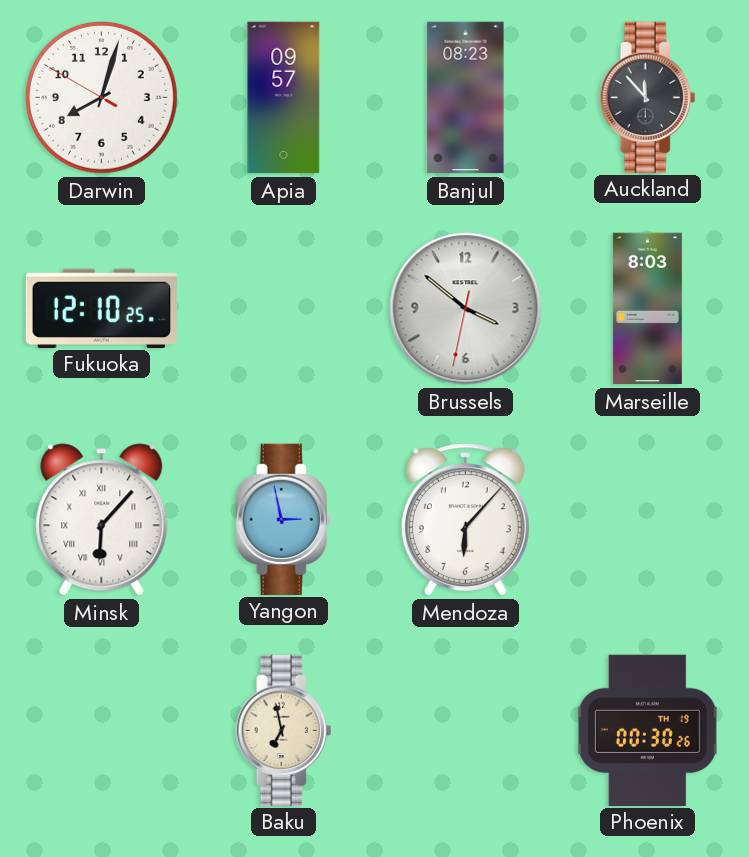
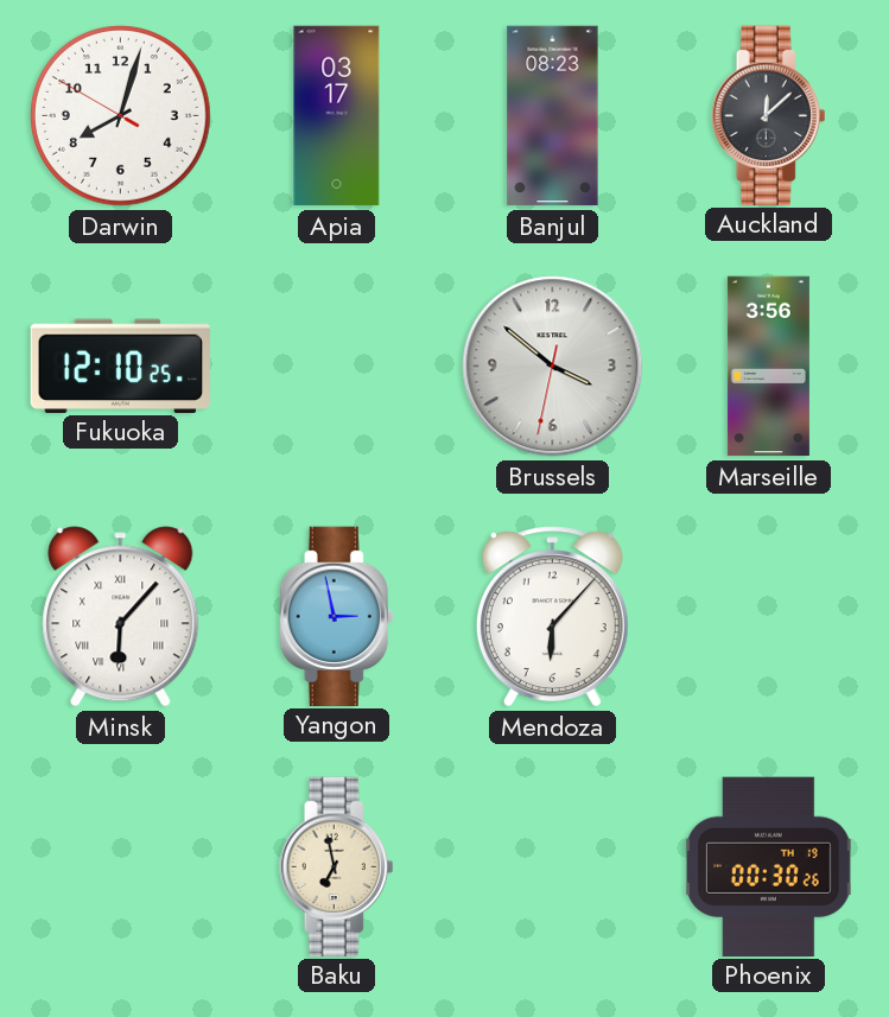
Apia: 09:57 -> 03:17 (337, 116)
Auckland: 11:53 -> 12:08 (769, 115)
Marseille: 8:03 -> 3:56 (768, 367)
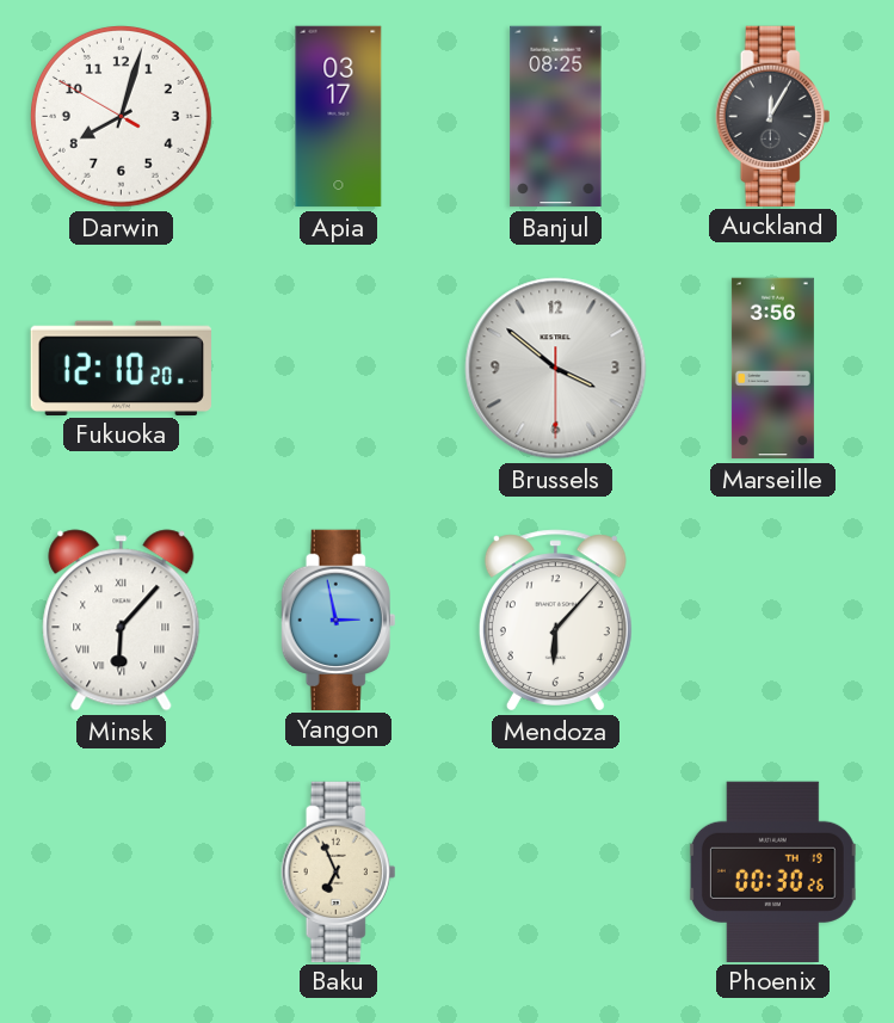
Banjul: 08:23 -> 08:25 (556, 117)
Auckland: 12:08 -> 12:05 (773, 116)
Fukuoka: 12:10:25 -> 12:10:20 (121, 368)
Brussels: 3:51:32 -> 3:51:30 (556, 369)
Baku: 6:58 -> 6:56 (339, 871)
